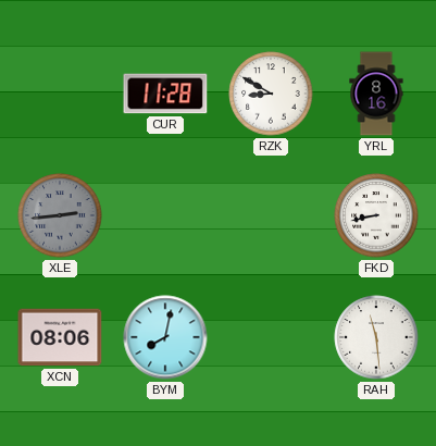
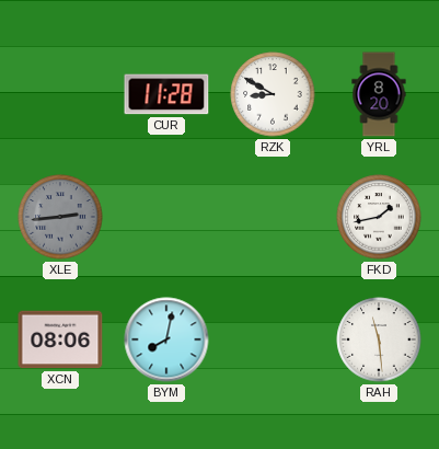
YRL: 8:16 -> 8:20 (379, 94)
FKD: 8:43 -> 1:43 (379, 217)
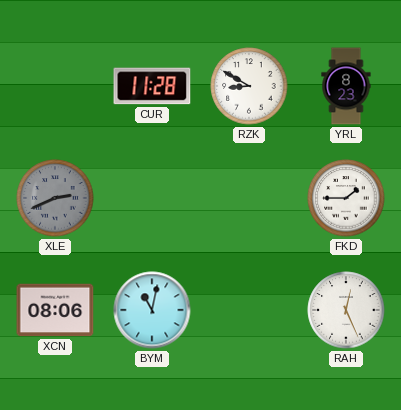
YRL: 8:20 -> 8:23 (346, 86)
XLE: 2:44 -> 2:41 (55, 198)
FKD: 1:43 -> 1:45 (346, 198)
BYM: 8:02 -> 11:02 (152, 310)
RAH: 11:29 -> 12:26 (346, 310)
